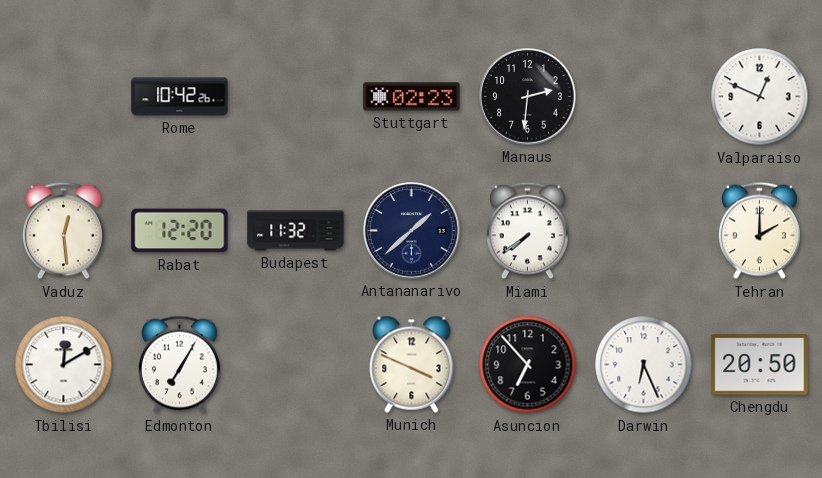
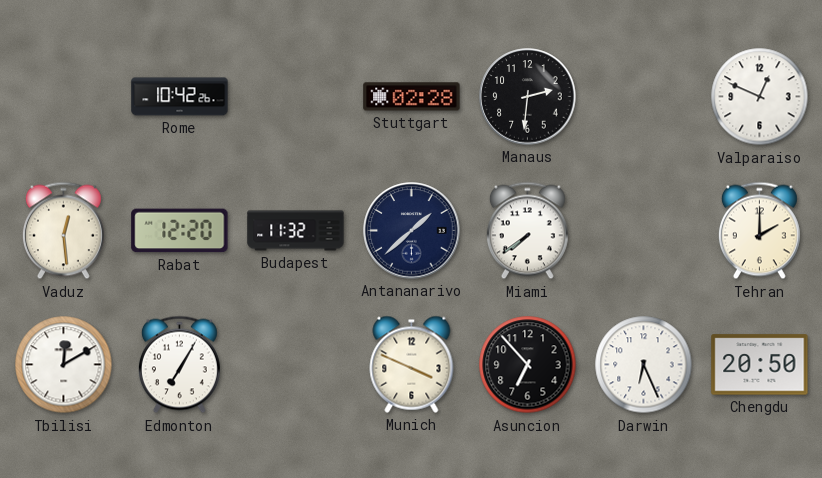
Stuttgart: 02:23 -> 02:28 (412, 97)
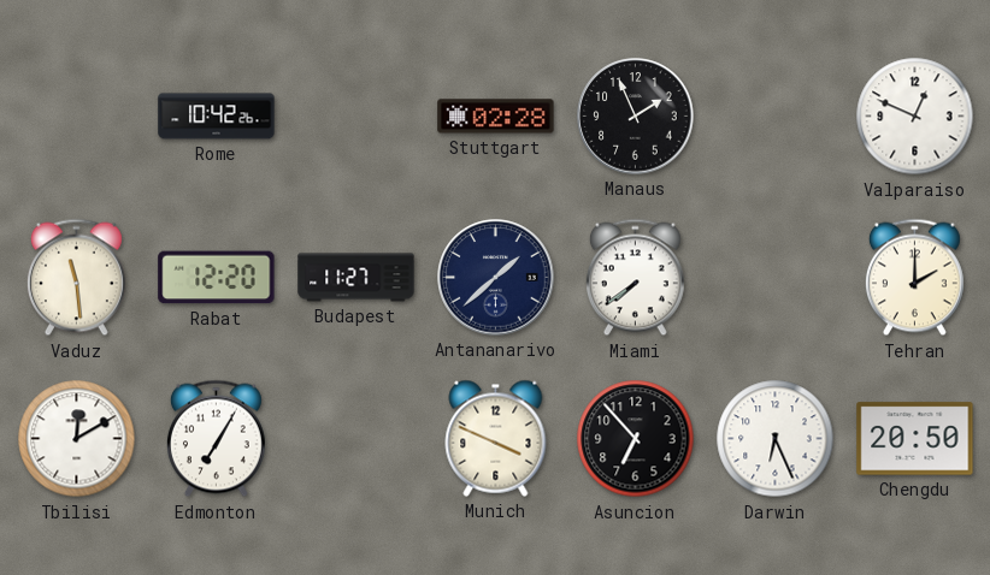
Manaus: 2:31 -> 1:56 (636, 117)
Vaduz: 12:29 -> 11:29 (76, 278)
Budapest: 11:32 -> 11:27 (356, 278)
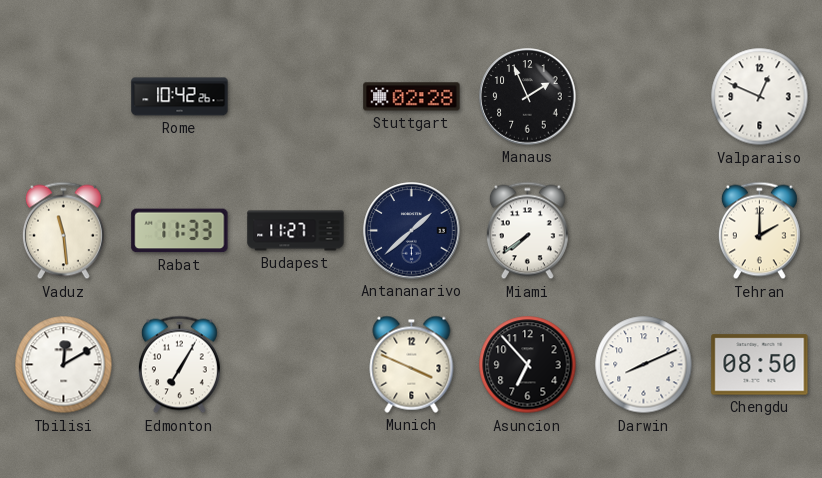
Rabat: 12:20 -> 11:33 (180, 231)
Darwin: 6:26 -> 8:11 (644, 365)
Chengdu: 20:50 -> 08:50 (760, 365)
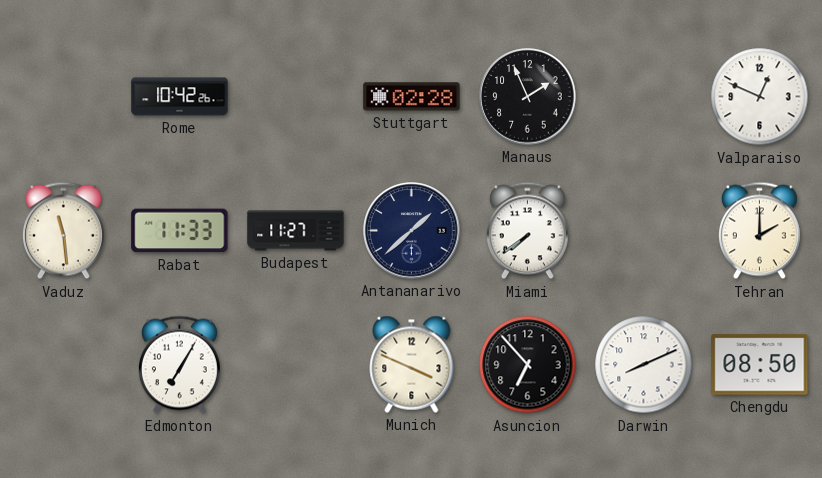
Tbilisi: 12:10 -> none (64, 365)
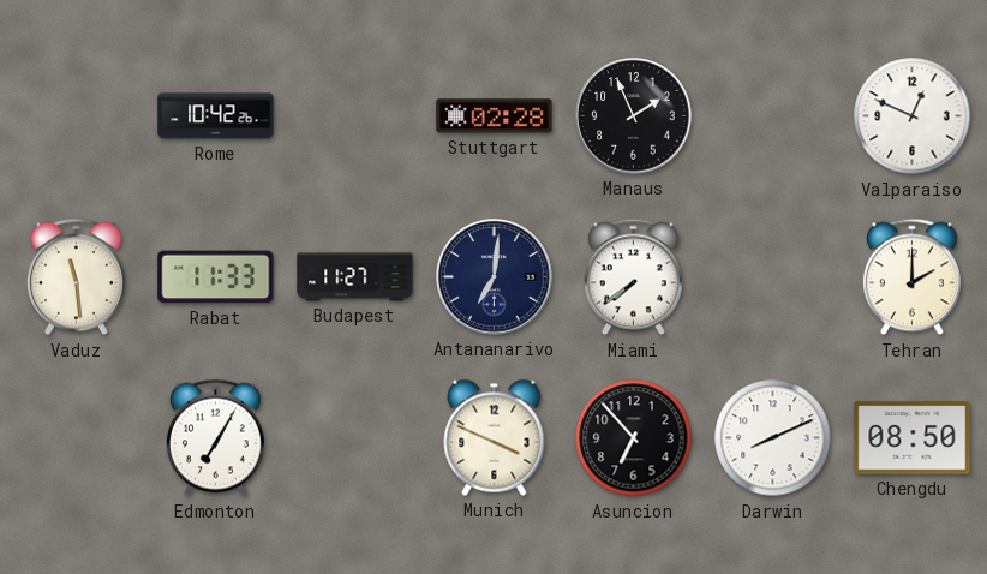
Antananarivo: 1:38 -> 7:01 (495, 277)
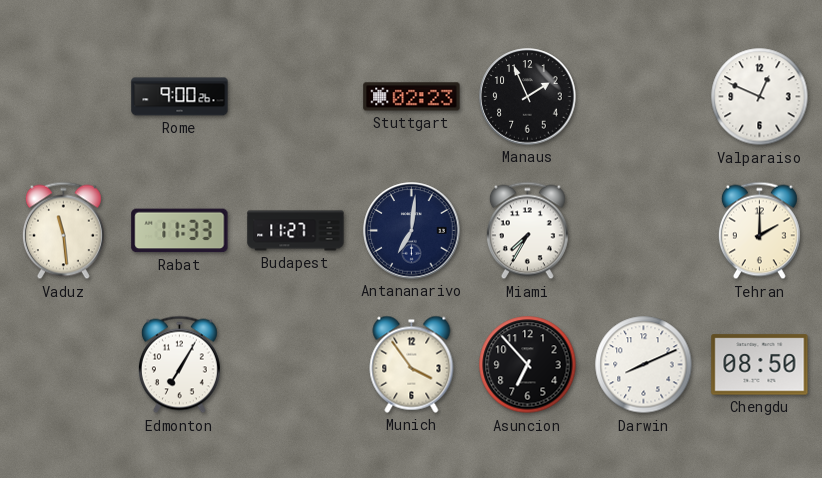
Rome: 10:42 -> 9:00 (180, 97)
Stuttgart: 02:28 -> 02:23 (412, 97)
Miami: 7:39 -> 7:35 (527, 231)
Munich: 3:49 -> 3:54 (412, 364)
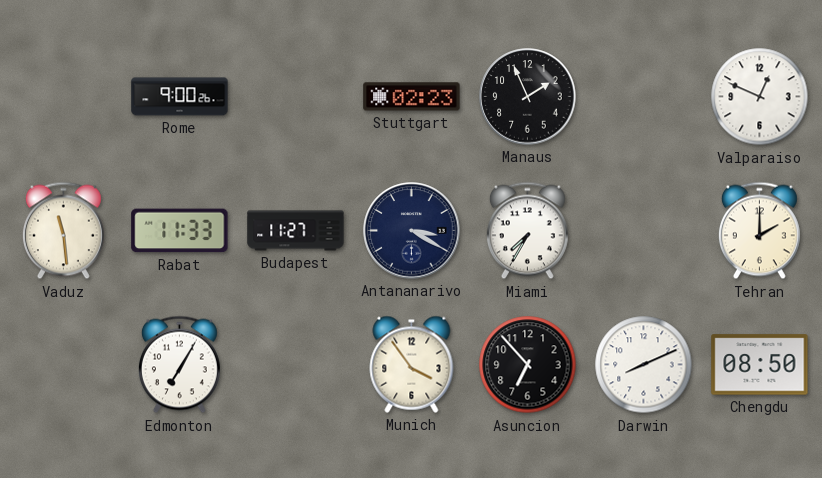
Antananarivo: 7:01 -> 3:20 (412, 231)
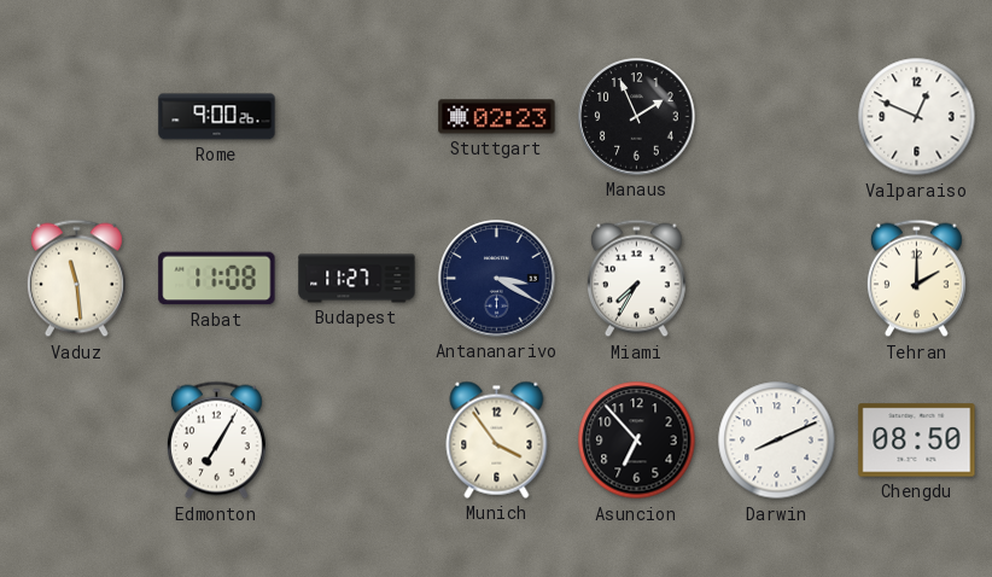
Rabat: 11:33 -> 11:08 (217, 279)
